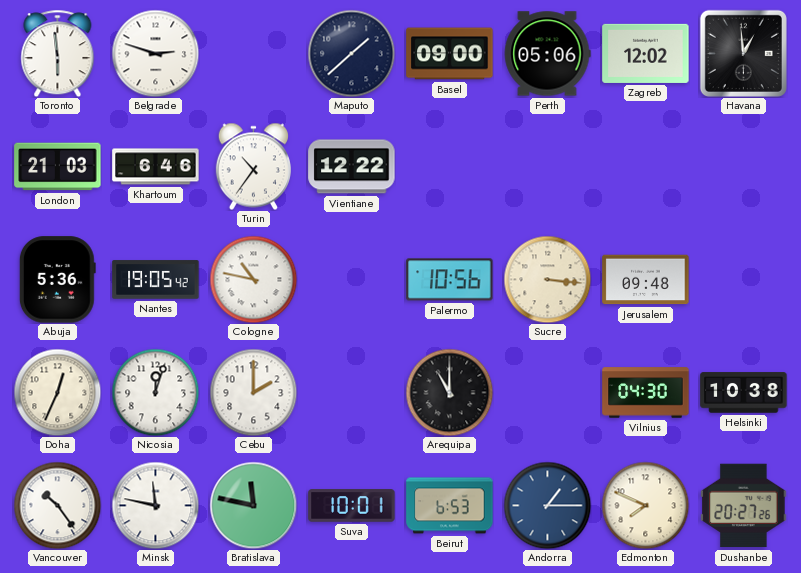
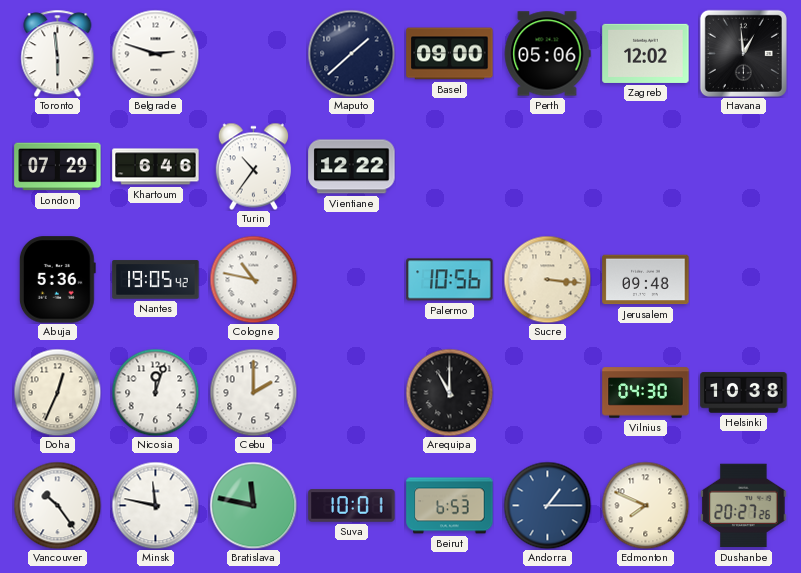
London: 21:03 -> 07:29 (58, 167)
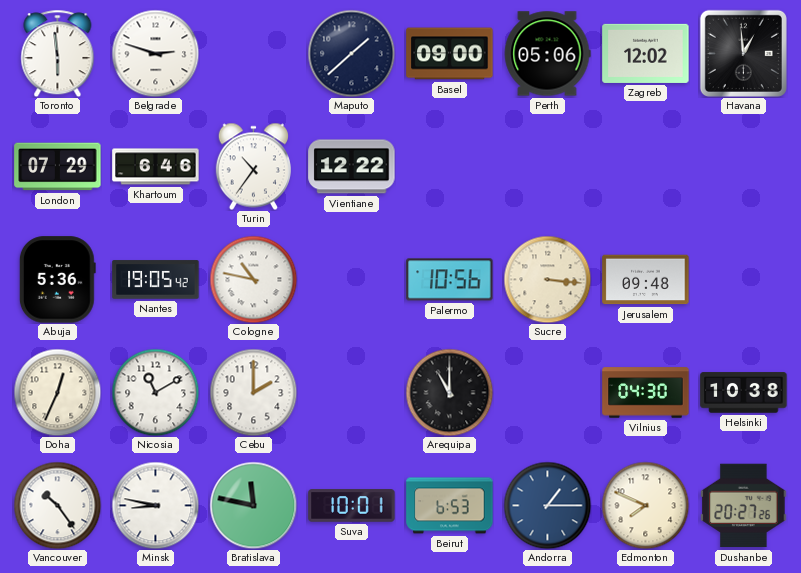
Nicosia: 12:03 -> 11:10 (155, 392)
Minsk: 11:47 -> 8:47 (155, 505)
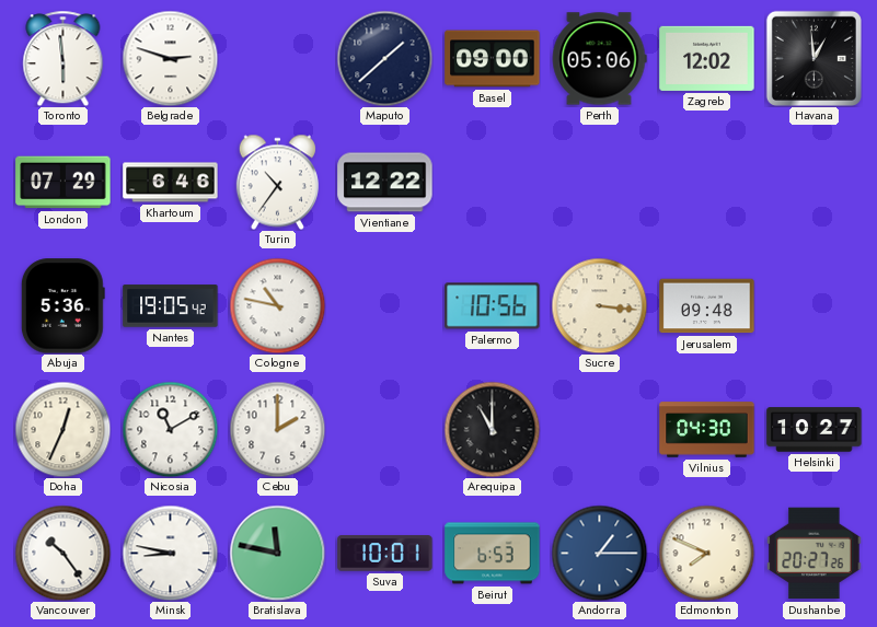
Helsinki: 10:38 -> 10:27 (815, 430)
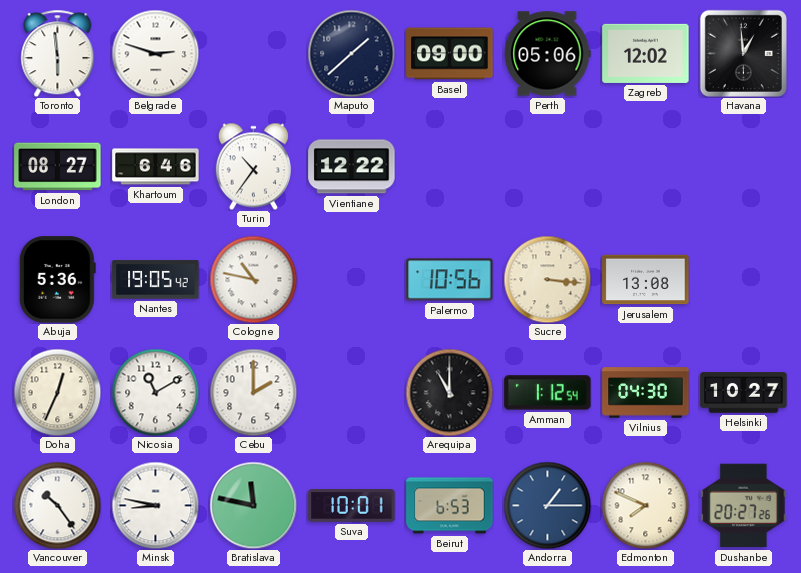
London: 07:29 -> 08:27 (58, 167)
Jerusalem: 09:48 -> 13:08 (646, 280)
Amman: none -> 1:12 (548, 393)
